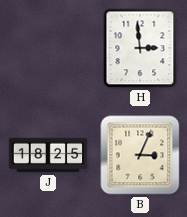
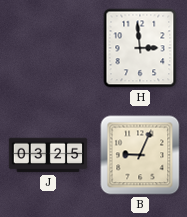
J: 18:25 -> 03:25 (48, 155)
B: 3:04 -> 9:04 (140, 155)
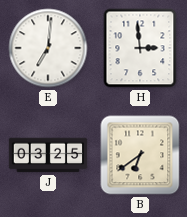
E: none -> 7:01 (48, 48)
B: 9:04 -> 6:39 (140, 155)
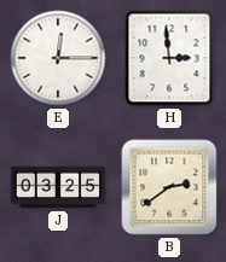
E: 7:01 -> 12:15 (58, 58)
B: 6:39 -> 2:39 (169, 187)
